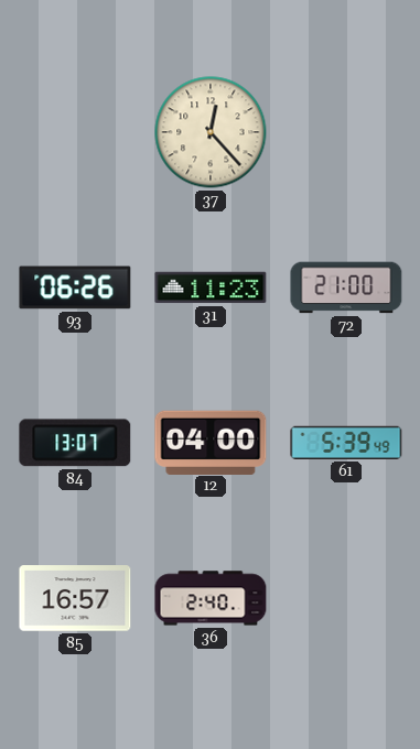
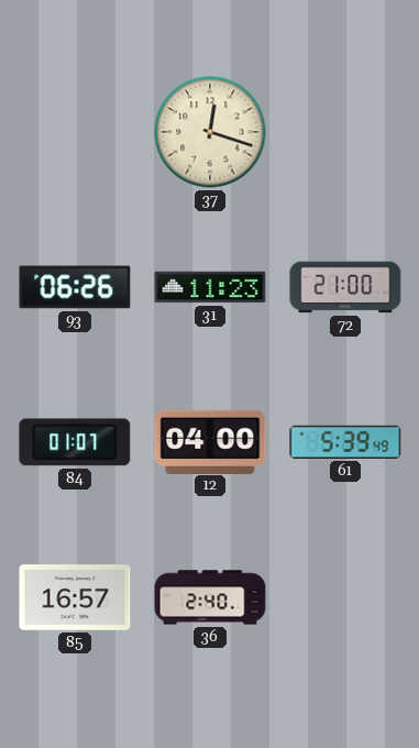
37: 12:23 -> 12:18 (210, 132)
84: 13:07 -> 01:07 (75, 442)
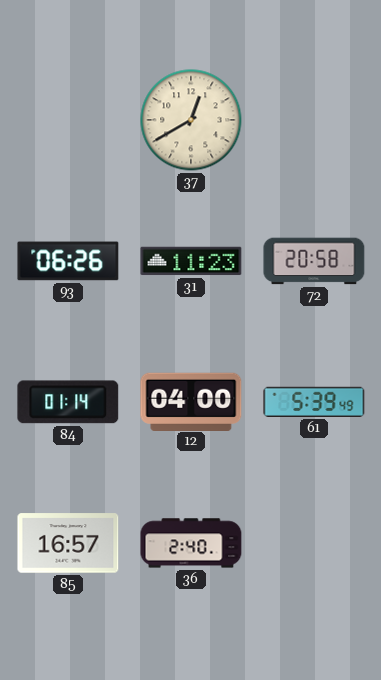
37: 12:18 -> 12:40 (191, 120)
72: 21:00 -> 20:58 (314, 261)
84: 01:07 -> 01:14 (68, 402)
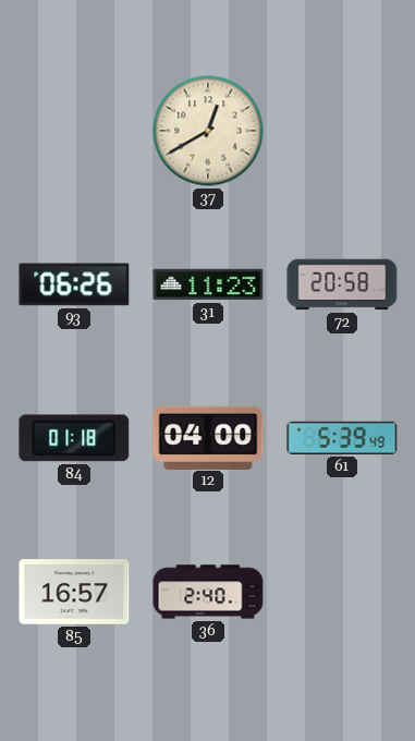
84: 01:14 -> 01:18 (74, 438)
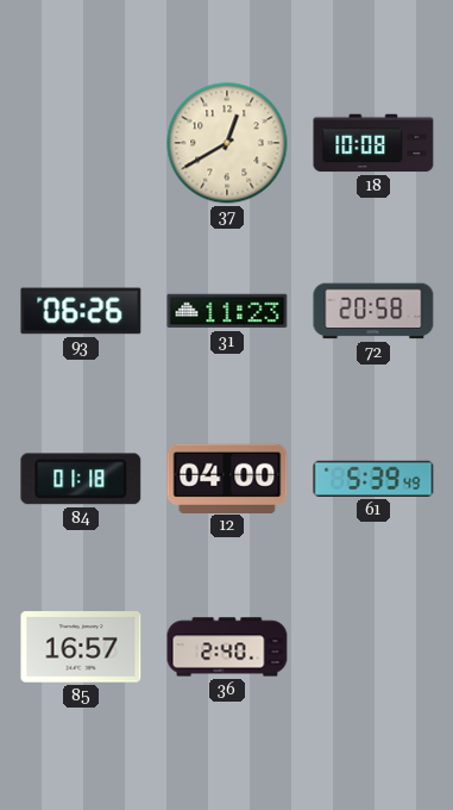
18: none -> 10:08 (373, 143)
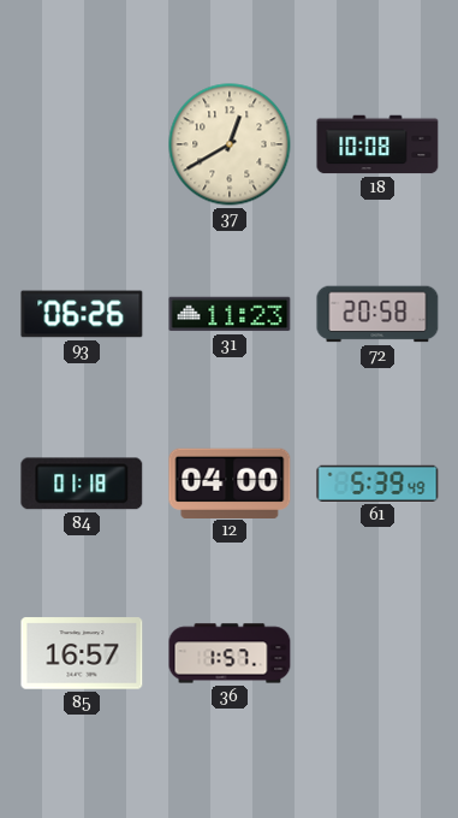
36: 2:40 -> 1:57 (230, 653)
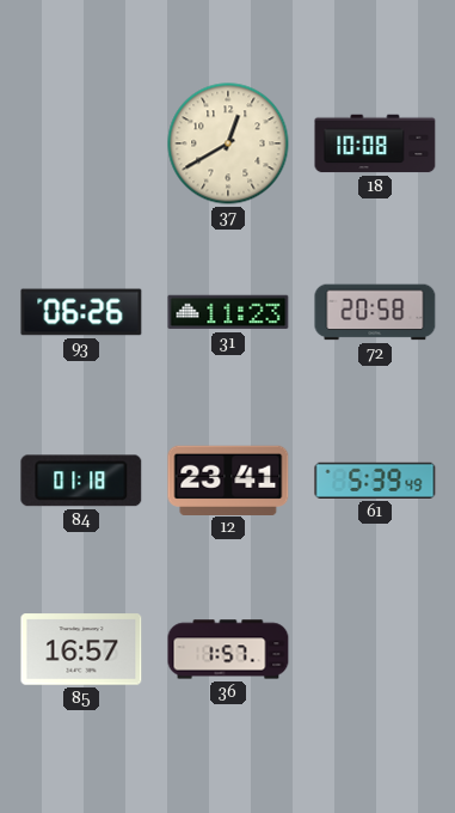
12: 04:00 -> 23:41 (228, 479)
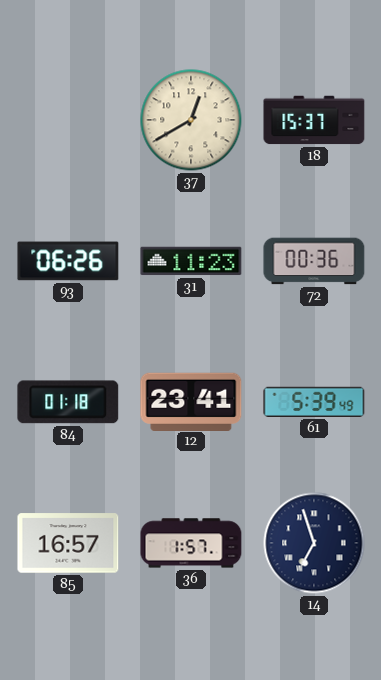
18: 10:08 -> 15:37 (314, 120)
72: 20:58 -> 00:36 (314, 261)
14: none -> 6:57 (314, 543)
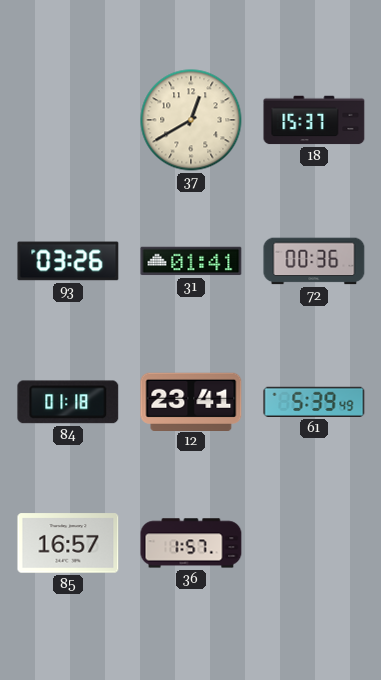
93: 06:26 -> 03:26 (68, 261)
31: 11:23 -> 01:41 (191, 261)
14: 6:57 -> none (314, 543)
